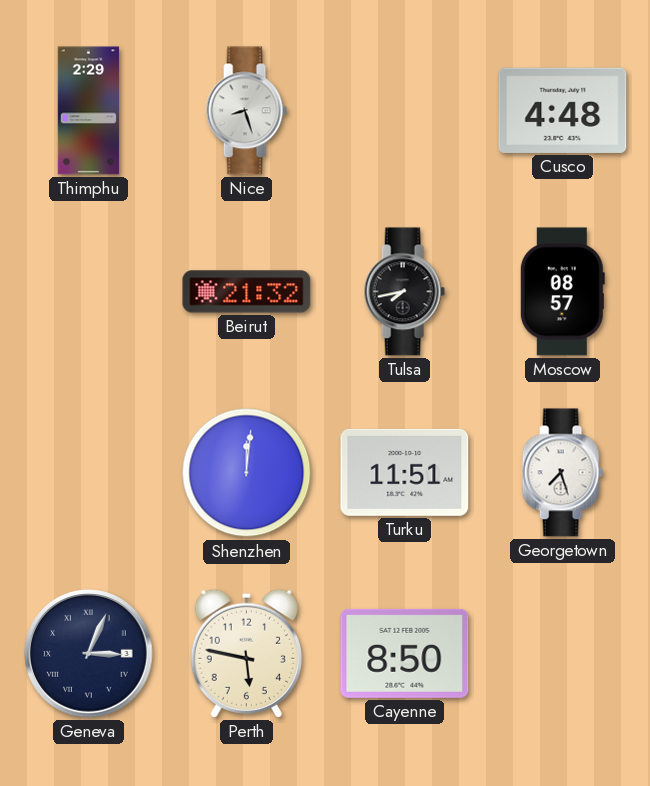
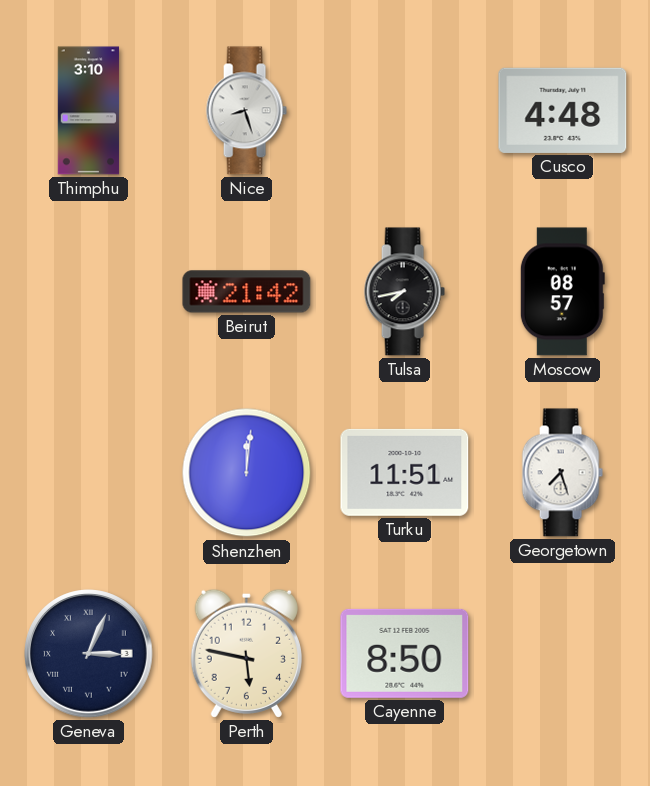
Thimphu: 2:29 -> 3:10 (89, 111)
Beirut: 21:32 -> 21:42 (247, 292)
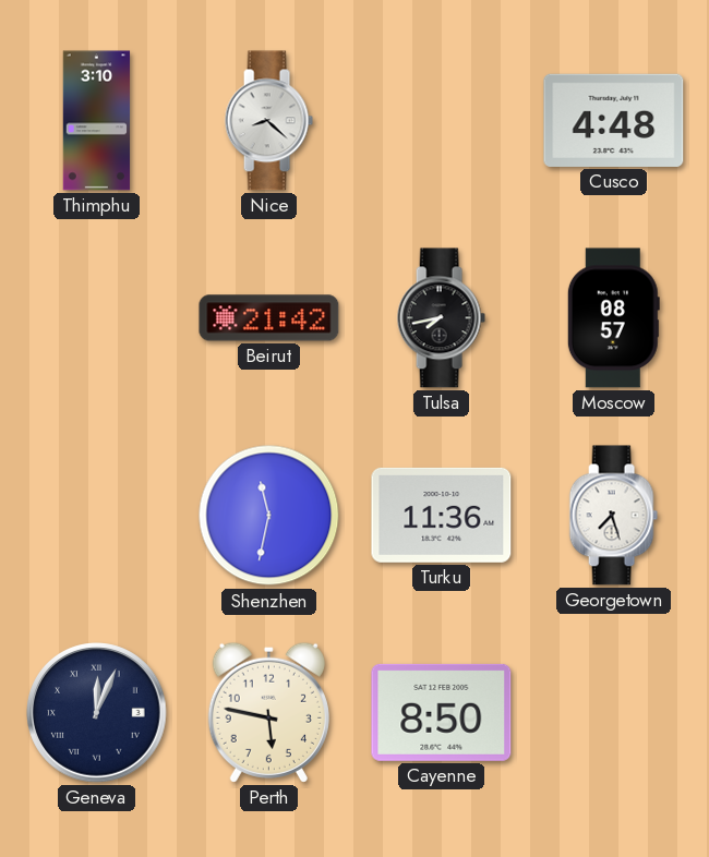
Nice: 8:27 -> 8:22 (268, 121)
Shenzhen: 12:01 -> 11:32 (269, 516)
Turku: 11:51 -> 11:36 (442, 515)
Geneva: 3:04 -> 12:04 (97, 713)
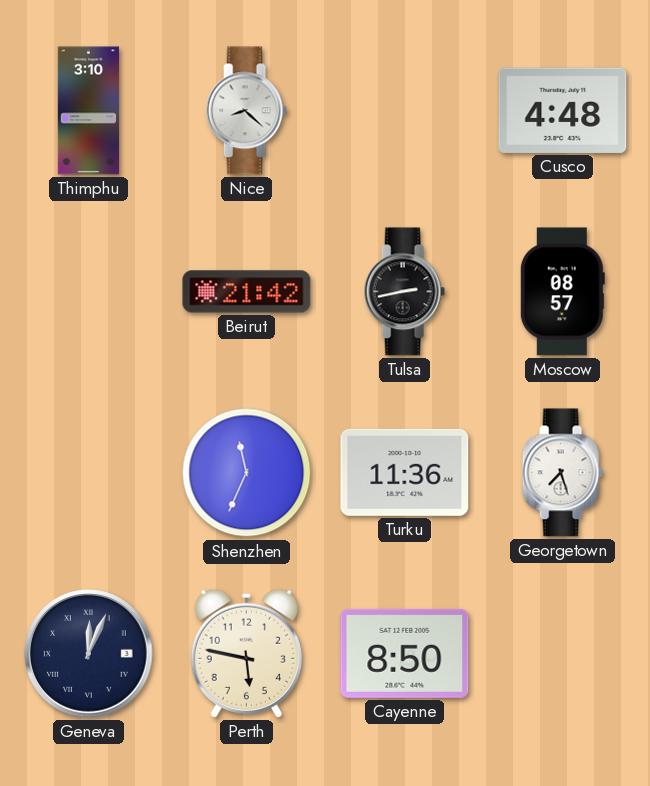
Tulsa: 7:43 -> 2:43 (404, 292)
Shenzhen: 11:32 -> 11:34 (247, 473)
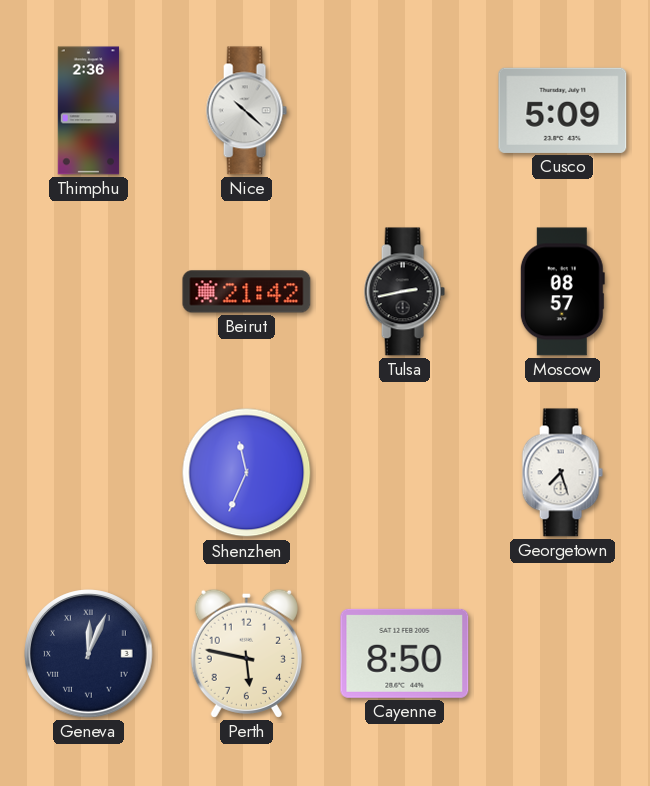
Thimphu: 3:10 -> 2:36 (89, 111)
Nice: 8:22 -> 10:22 (246, 111)
Cusco: 4:48 -> 5:09 (563, 110)
Turku: 11:36 -> none (405, 472)
